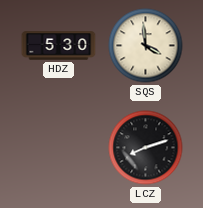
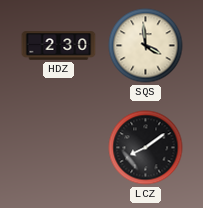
HDZ: 5:30 -> 2:30 (59, 46)
LCZ: 8:12 -> 8:09 (146, 148)
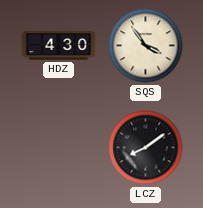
HDZ: 2:30 -> 4:30 (59, 46)
SQS: 3:59 -> 3:54 (146, 46)
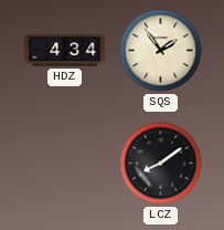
HDZ: 4:30 -> 4:34 (65, 51)
SQS: 3:54 -> 1:54 (161, 51)
